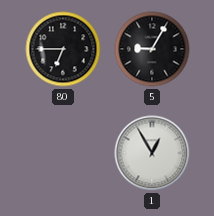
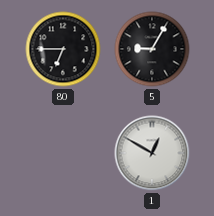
1: 12:55 -> 12:50 (152, 153)
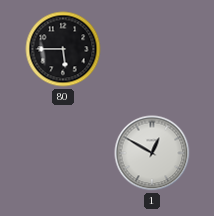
80: 6:45 -> 5:45 (63, 49)
5: 9:05 -> none (152, 49)
